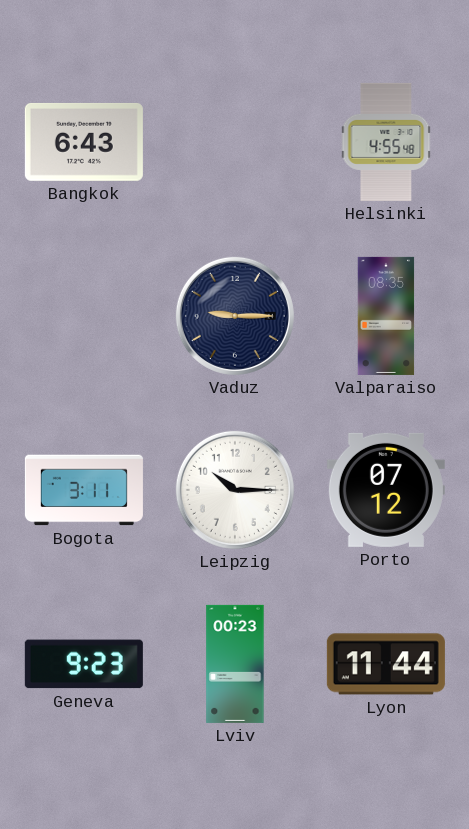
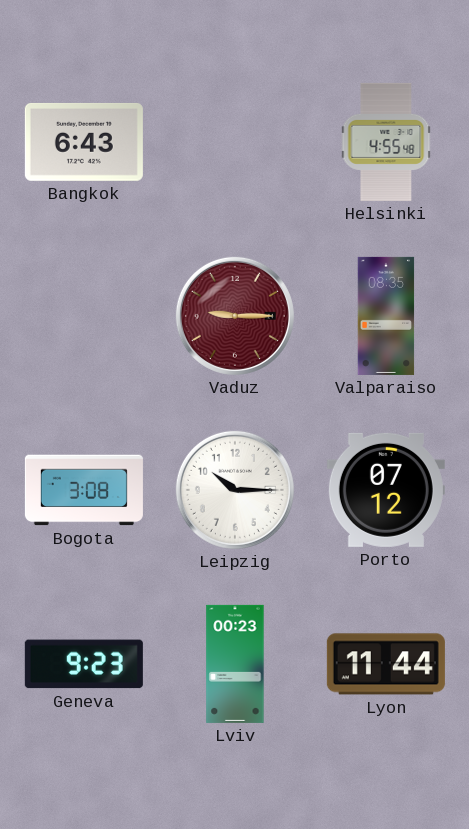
Vaduz dial: navy -> burgundy (235, 316)
Bogota: 3:11 -> 3:08 (84, 490)
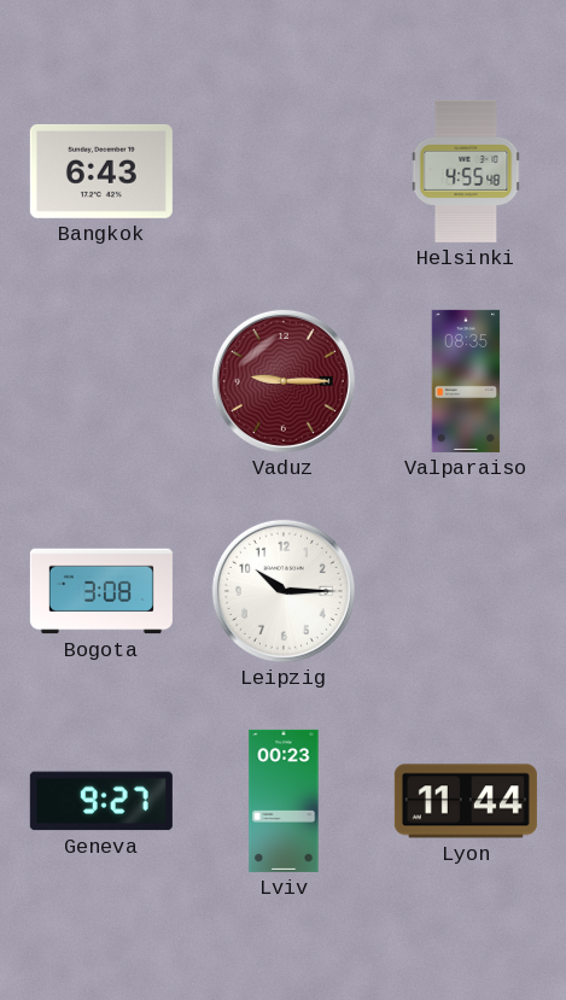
Porto: 07:12 -> none (386, 490)
Geneva: 9:23 -> 9:27 (101, 801)
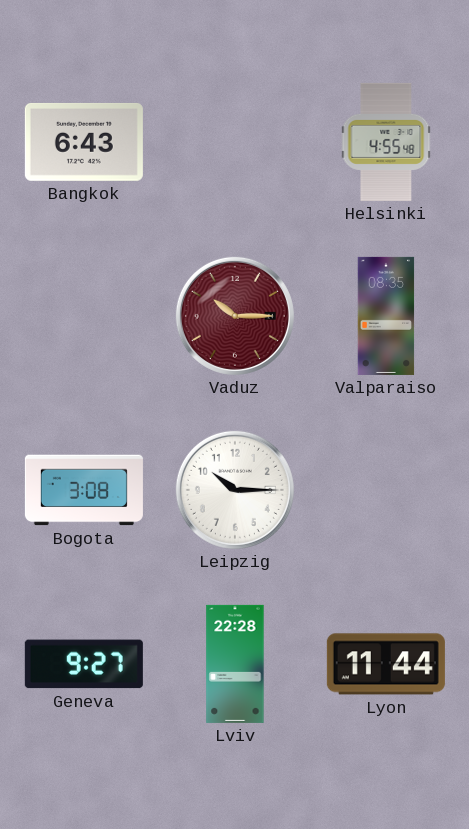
Vaduz: 9:15 -> 10:15 (235, 316)
Lviv: 00:23 -> 22:28 (235, 664)
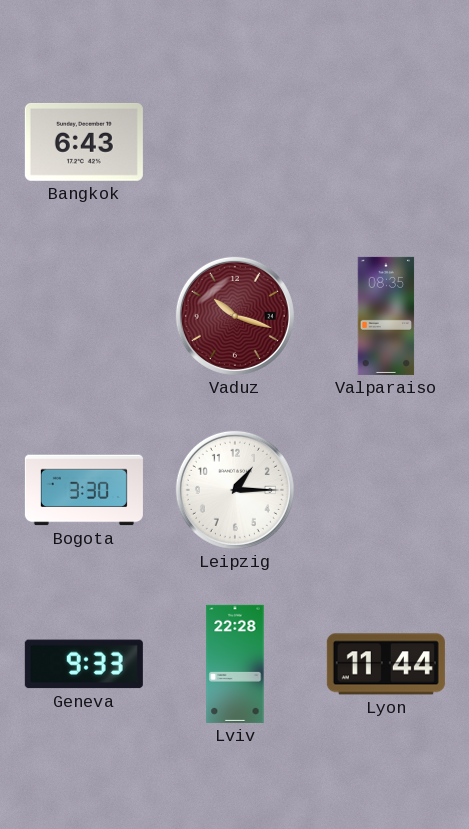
Helsinki: 4:55 -> none (386, 142)
Vaduz: 10:15 -> 10:18 (235, 316)
Bogota: 3:08 -> 3:30 (84, 490)
Leipzig: 10:15 -> 1:15 (235, 490)
Geneva: 9:27 -> 9:33 (84, 664)
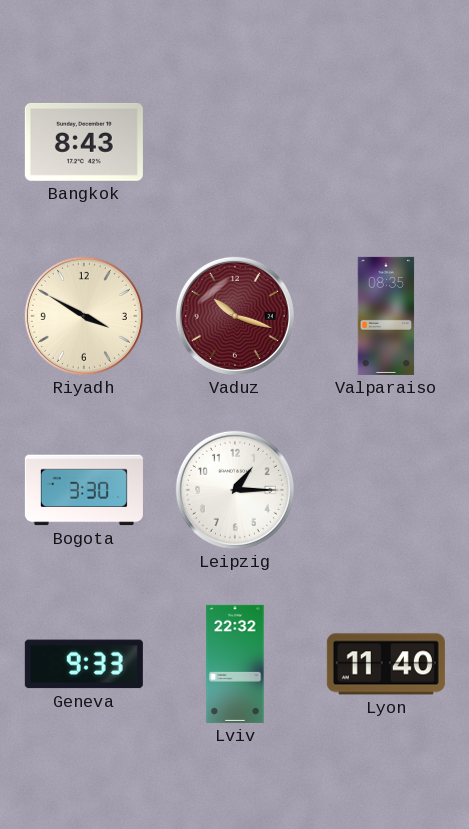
Bangkok: 6:43 -> 8:43 (84, 142)
Riyadh: none -> 3:50 (84, 316)
Lviv: 22:28 -> 22:32 (235, 664)
Lyon: 11:44 -> 11:40 (386, 664)
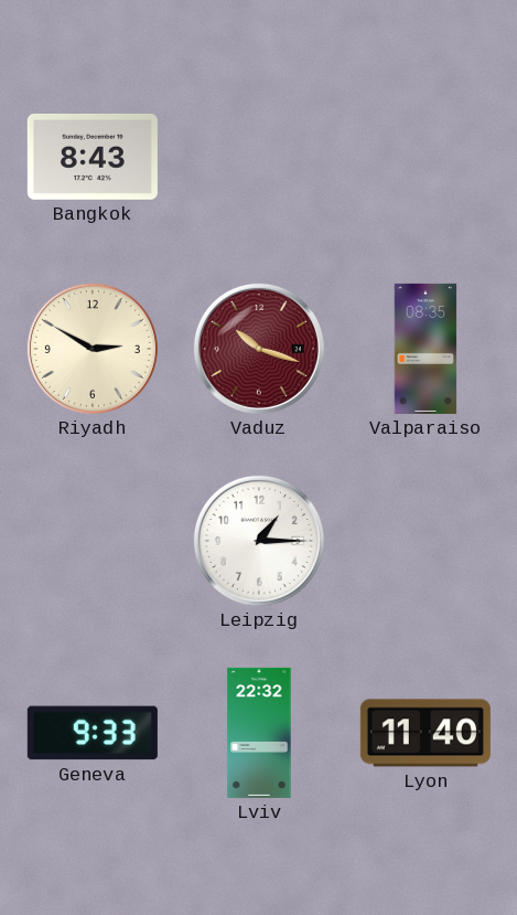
Riyadh: 3:50 -> 2:50 (93, 349)
Bogota: 3:30 -> none (84, 490)
